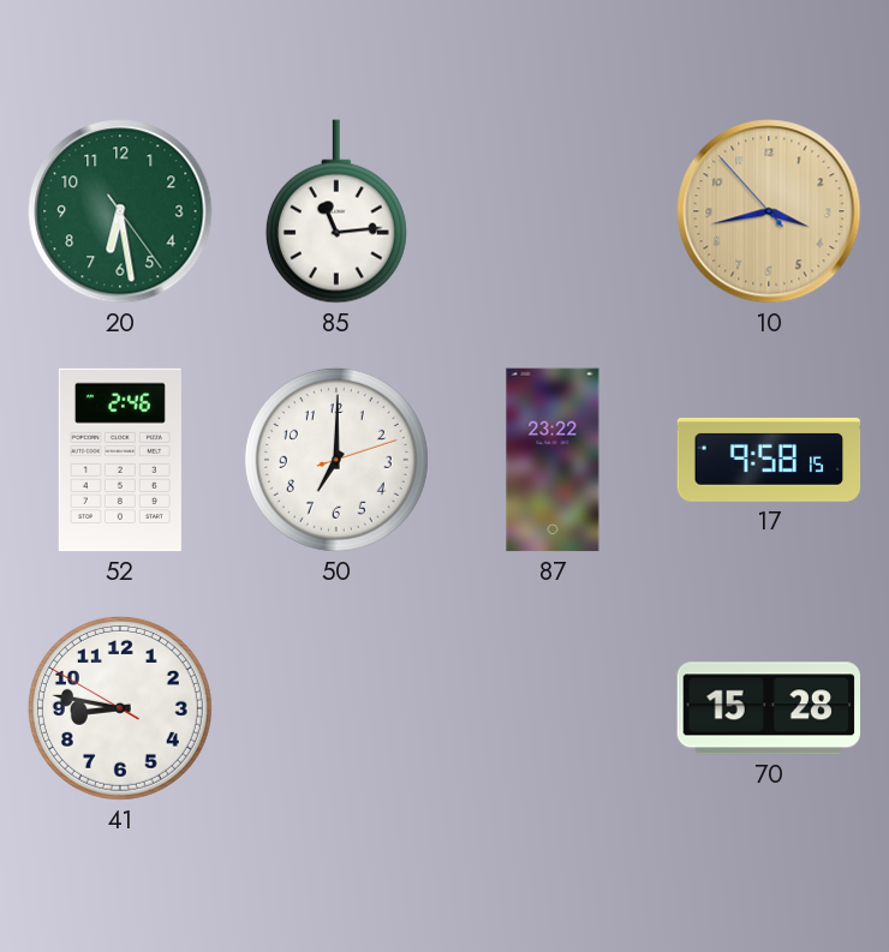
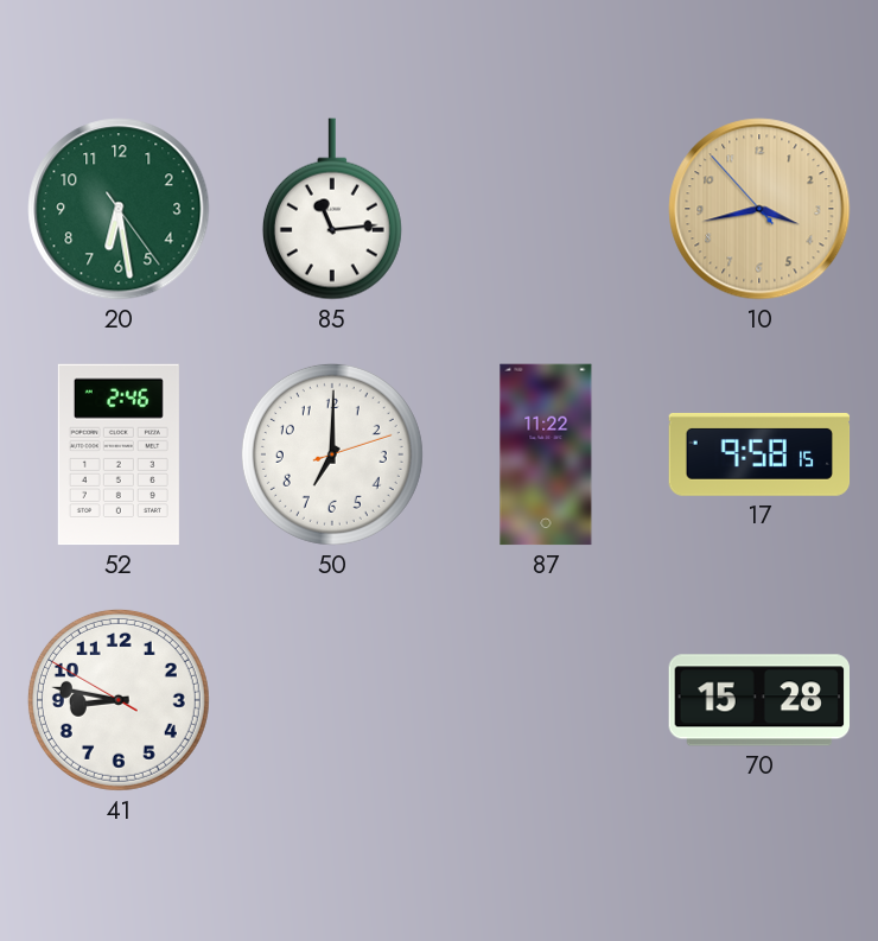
87: 23:22 -> 11:22 (546, 454)
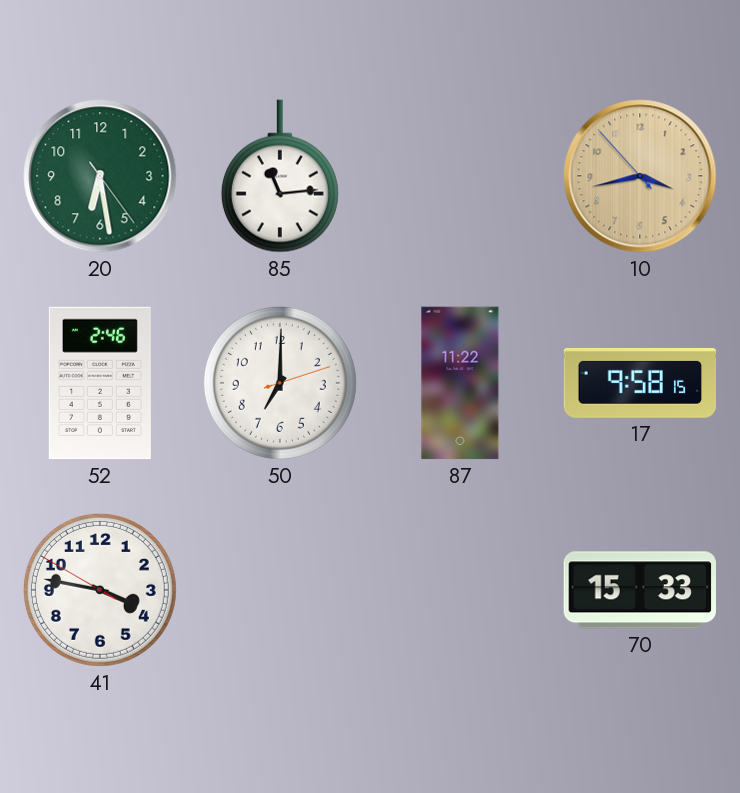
41: 8:46 -> 3:46 (100, 590)
70: 15:28 -> 15:33 (639, 590)
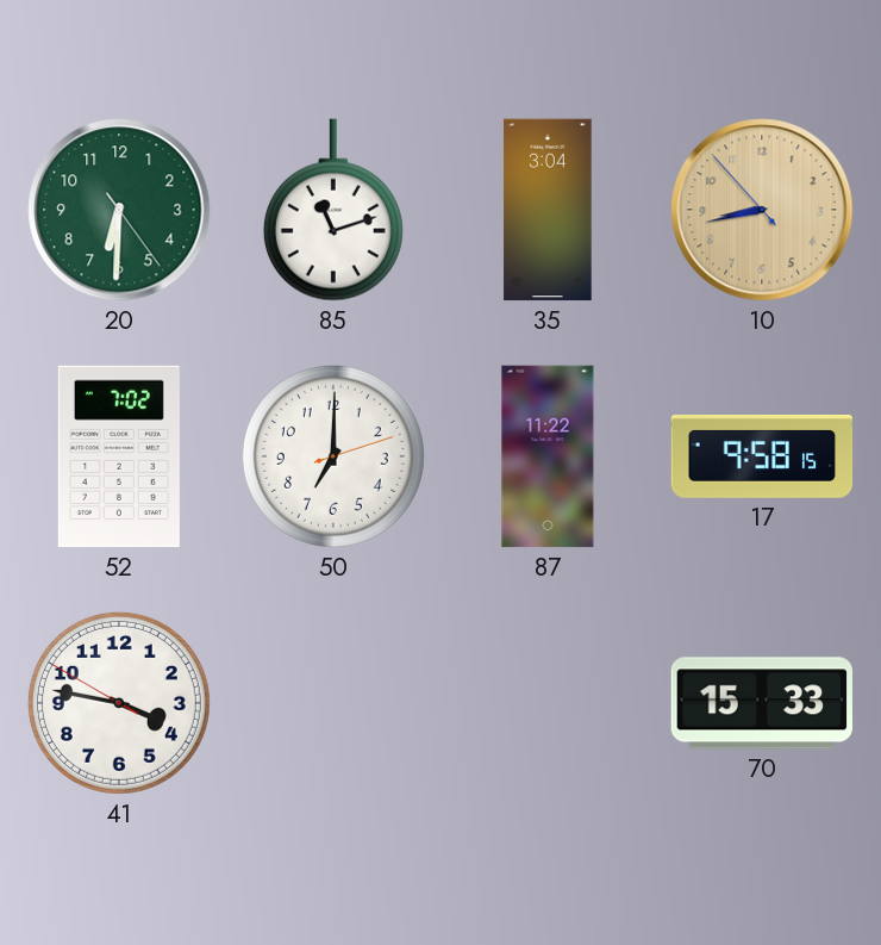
20: 6:28 -> 6:30 (119, 210)
85: 11:14 -> 11:12 (333, 210)
35: none -> 3:04 (548, 210)
10: 3:42 -> 8:42 (762, 210)
52: 2:46 -> 7:02 (119, 456)
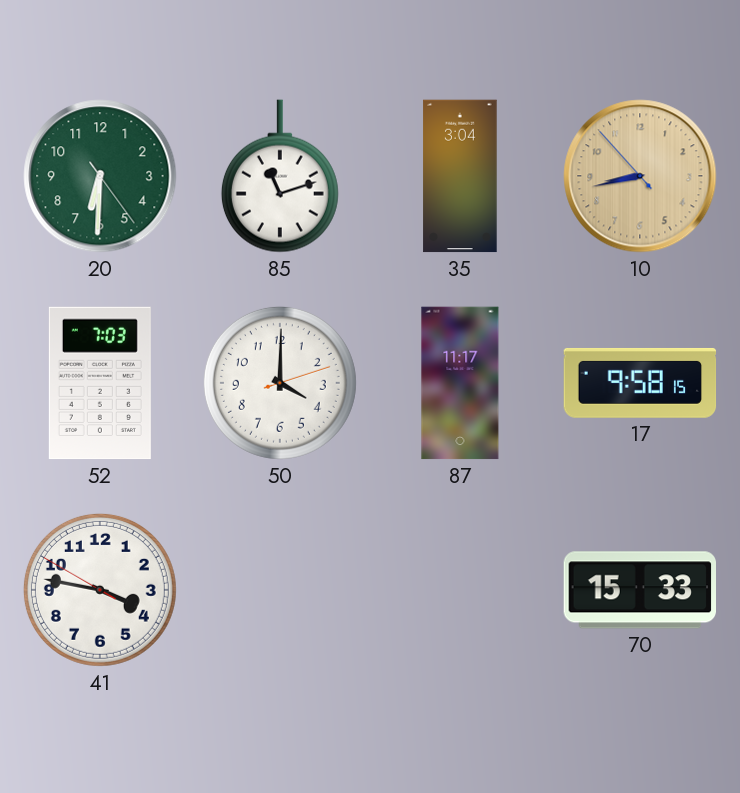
52: 7:02 -> 7:03 (100, 383)
50: 7:00 -> 4:00 (280, 383)
87: 11:22 -> 11:17 (460, 383)
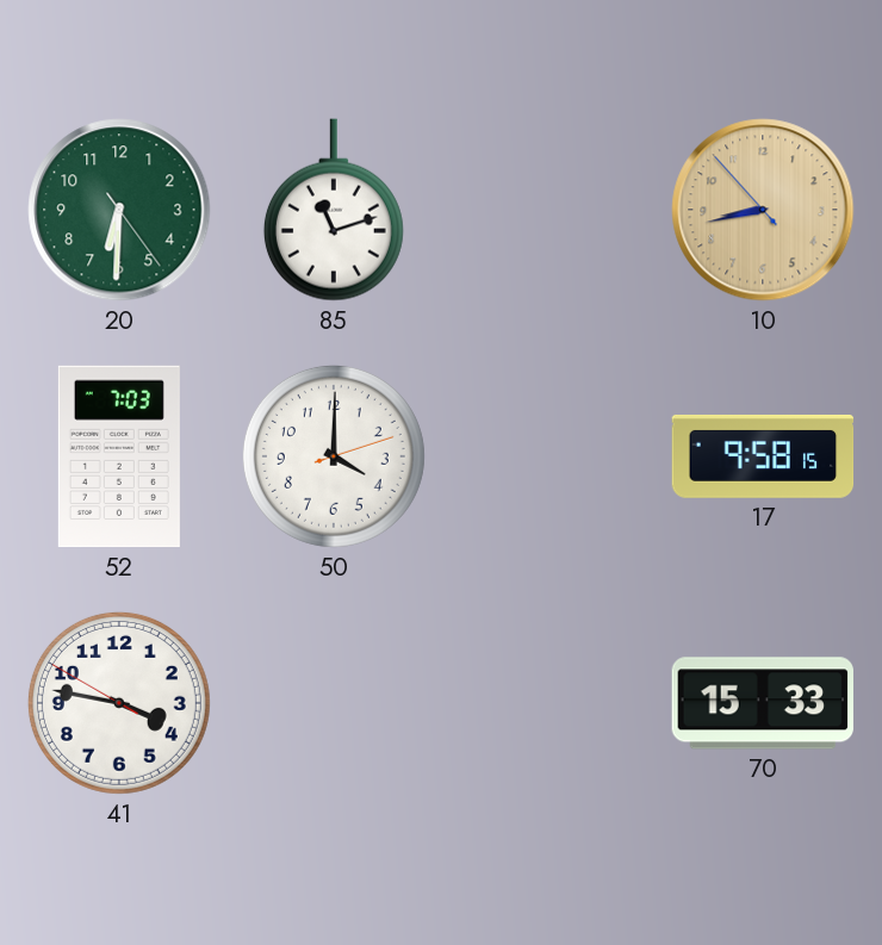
35: 3:04 -> none (460, 176)
87: 11:17 -> none (460, 383)
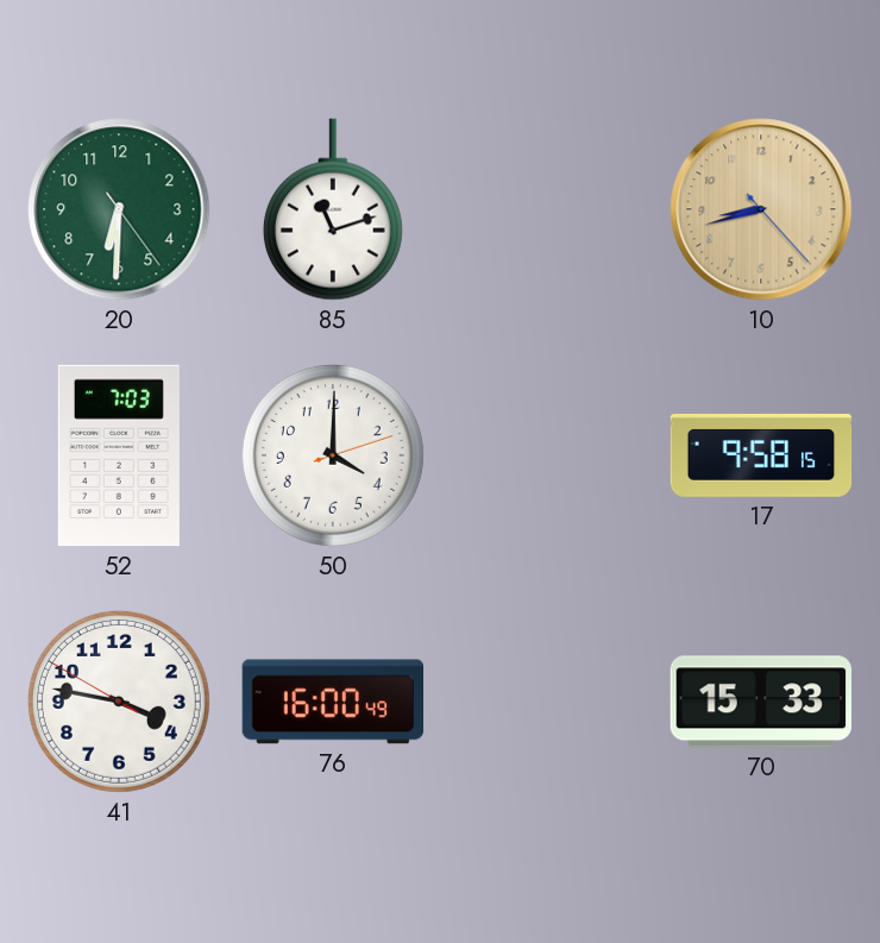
10: 8:42:53 -> 8:42:23 (761, 209)
76: none -> 16:00 (333, 702)
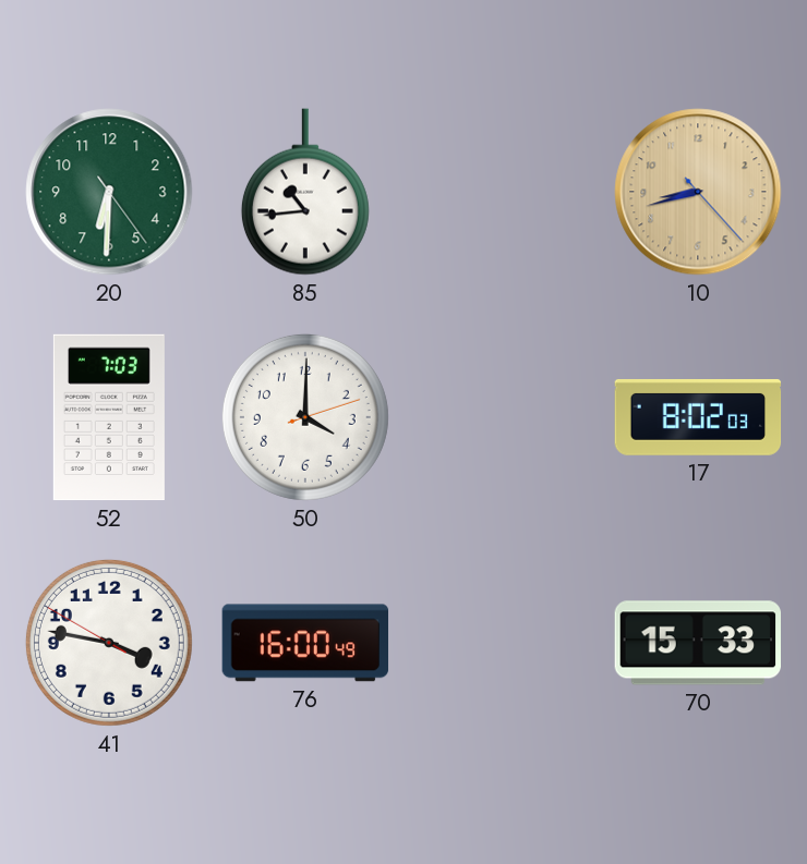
85: 11:12 -> 10:44 (305, 192)
17: 9:58 -> 8:02 (698, 417)
